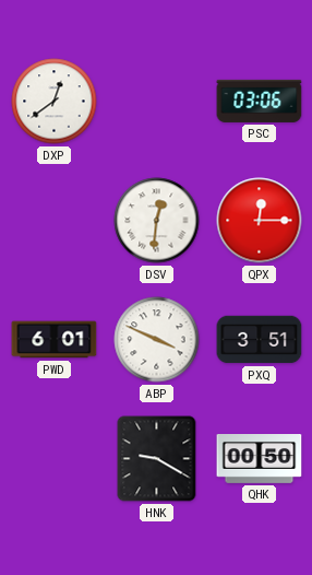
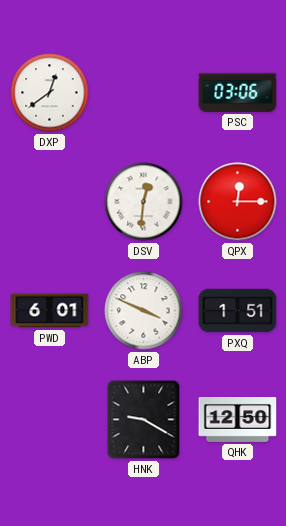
PXQ: 3:51 -> 1:51 (238, 311)
QHK: 00:50 -> 12:50 (238, 420)
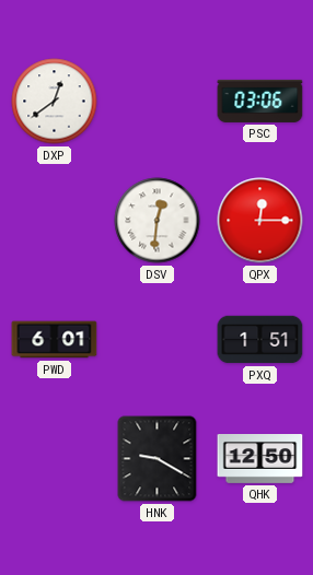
ABP: 3:49 -> none (144, 311)
